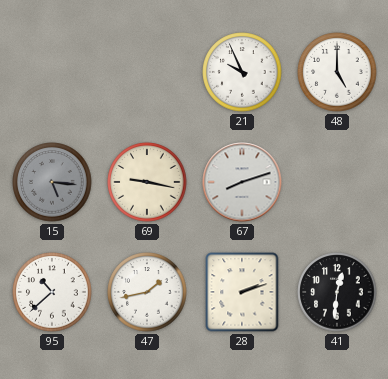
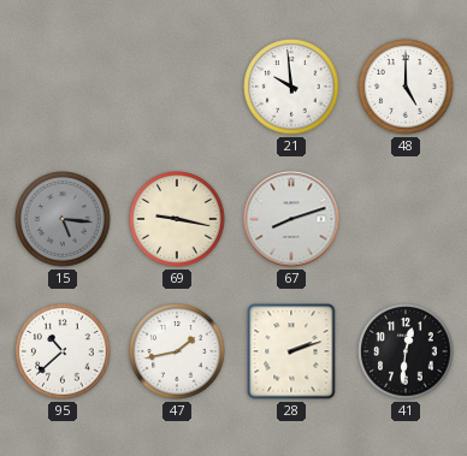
21: 9:56 -> 9:59 (291, 87)
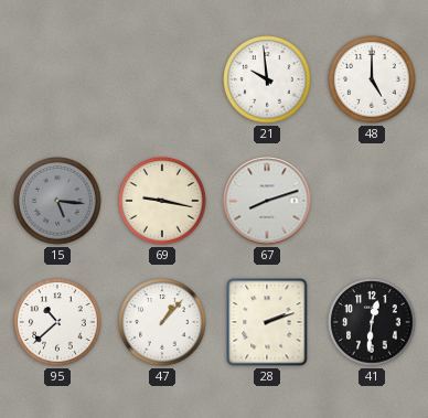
47: 1:43 -> 1:07 (162, 322)
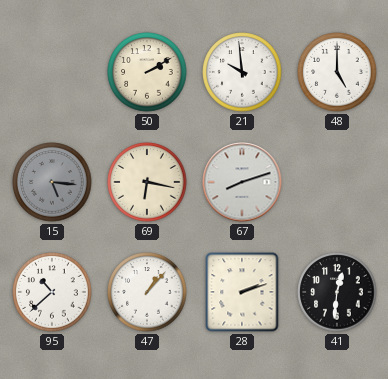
50: none -> 2:10 (147, 72)
69: 9:17 -> 6:17 (147, 182)
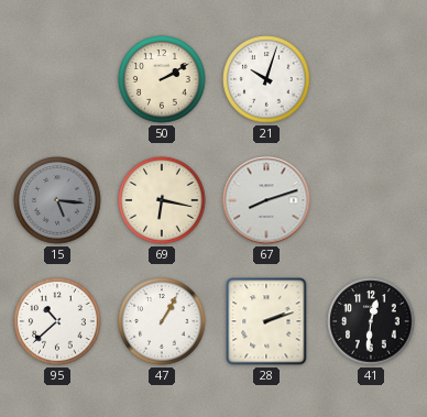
21: 9:59 -> 10:03 (266, 79)
48: 5:00 -> none (337, 72)
47: 1:07 -> 1:05 (162, 321)
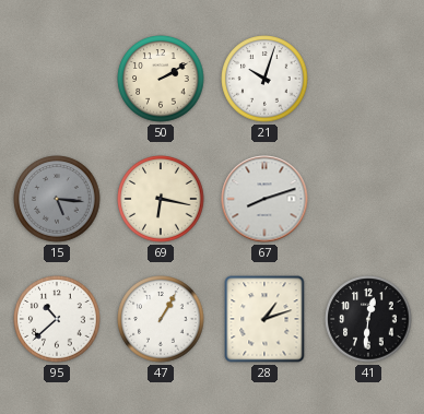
28: 2:12 -> 1:12 (264, 319)
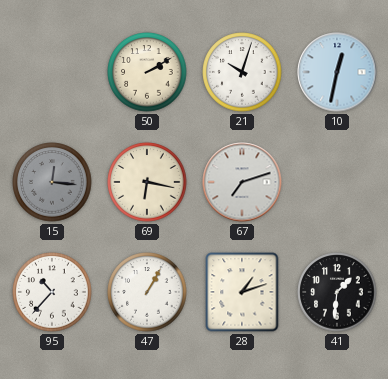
10: none -> 12:32 (337, 72)
15: 5:16 -> 12:16 (52, 182)
67: 8:12 -> 7:12 (242, 182)
95: 10:38 -> 10:37 (52, 292)
41: 12:31 -> 1:31 (337, 292)
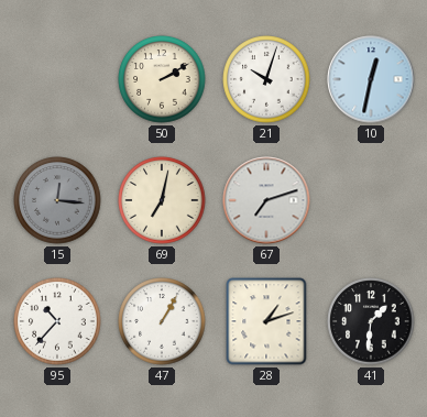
69: 6:17 -> 7:02 (162, 200)
